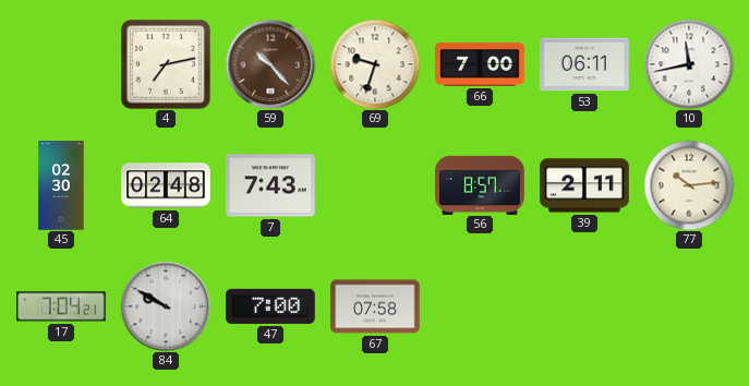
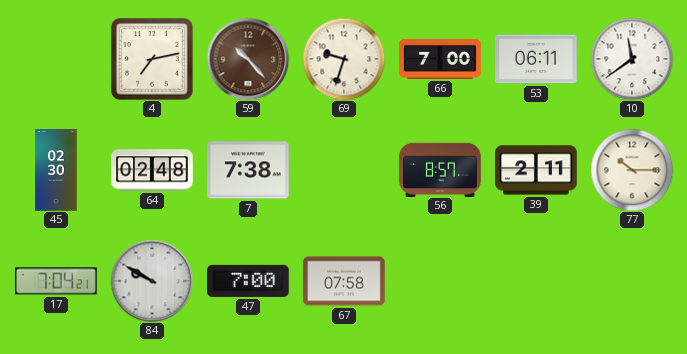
10: 11:43 -> 11:39 (632, 59)
7: 7:43 -> 7:38 (248, 170)
77: 10:14 -> 10:15 (632, 170)
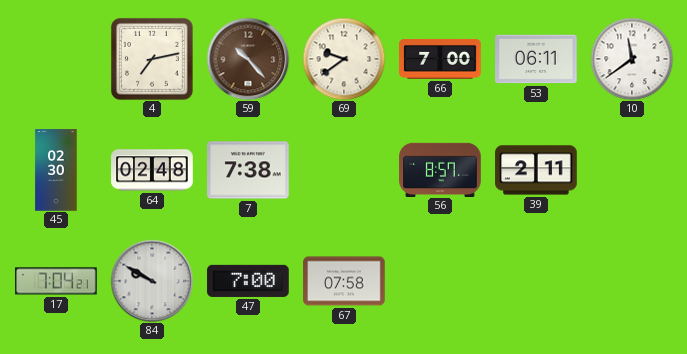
69: 9:33 -> 9:39 (344, 59)
77: 10:15 -> none (632, 170)
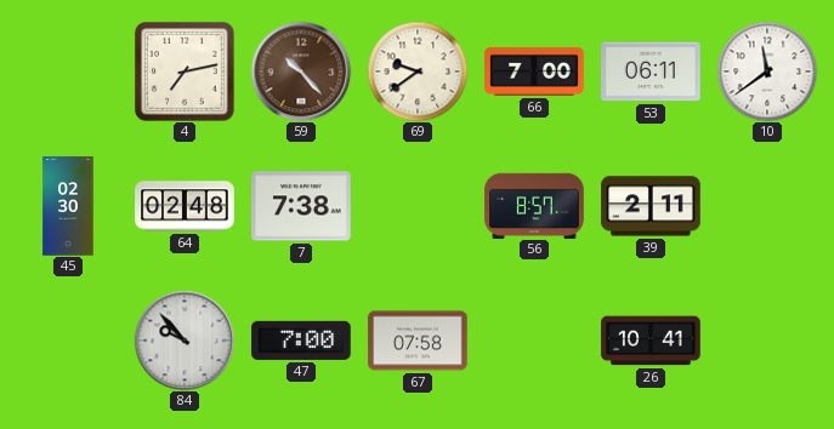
17: 7:04 -> none (56, 281)
84: 9:50 -> 9:53 (185, 341)
26: none -> 10:41 (651, 341)
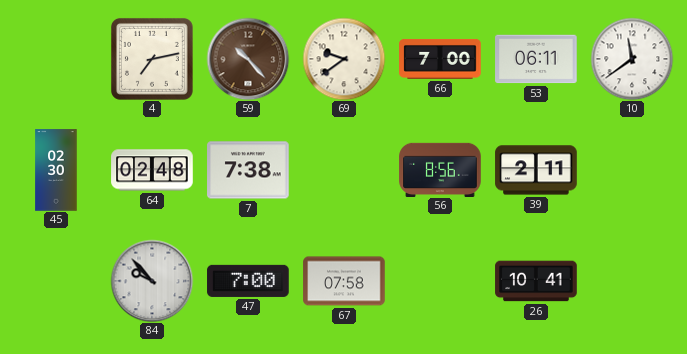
56: 8:57 -> 8:56 (440, 169)
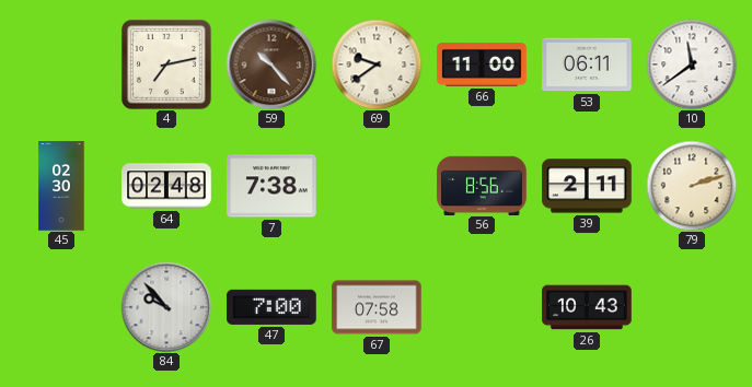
66: 7:00 -> 11:00 (482, 64)
79: none -> 2:12 (692, 186)
26: 10:41 -> 10:43 (587, 307)
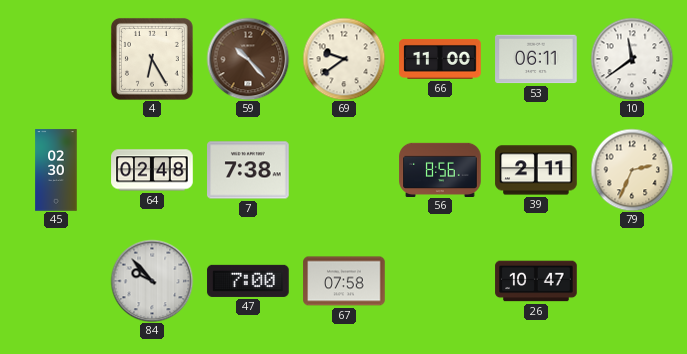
4: 7:13 -> 6:25 (152, 59)
79: 2:12 -> 2:34 (632, 170)
26: 10:43 -> 10:47 (536, 281)
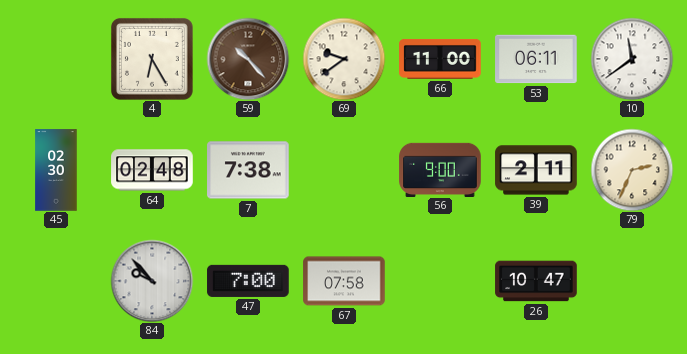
56: 8:56 -> 9:00 (440, 169)
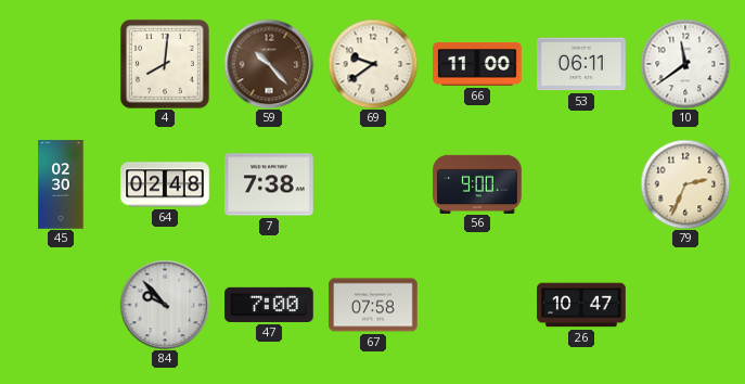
4: 6:25 -> 8:01 (165, 64)
39: 2:11 -> none (536, 170)
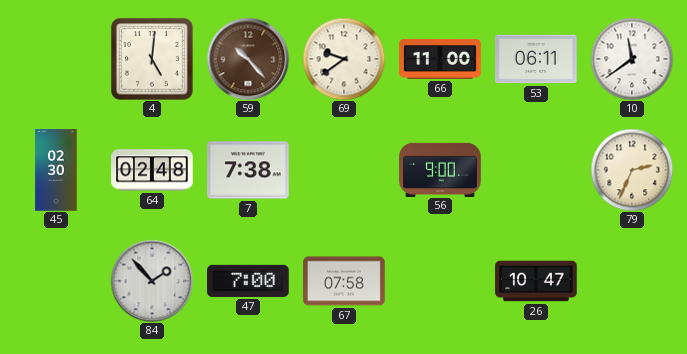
4: 8:01 -> 5:01 (152, 59)
84: 9:53 -> 1:53 (152, 281)
